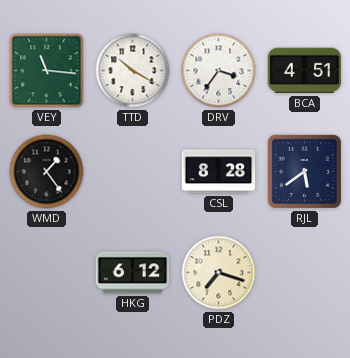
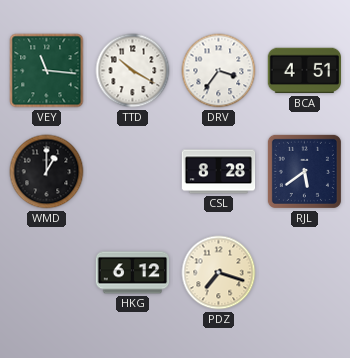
WMD: 1:24 -> 1:00 (47, 172)
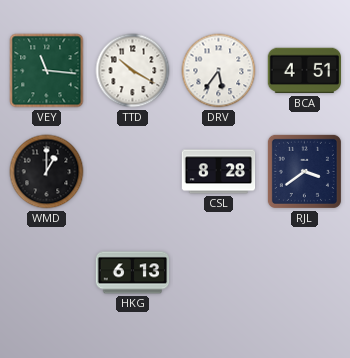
DRV: 3:36 -> 5:36 (219, 71)
RJL: 5:39 -> 3:39 (304, 171)
HKG: 6:12 -> 6:13 (133, 273)
PDZ: 7:18 -> none (219, 273)
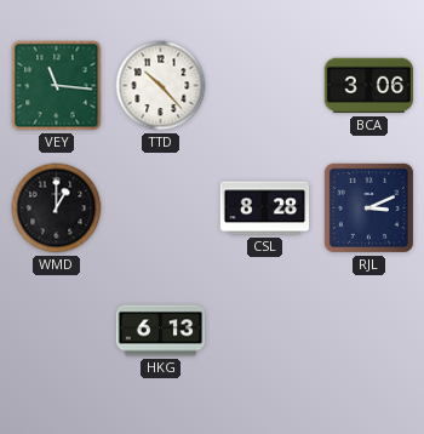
TTD: 10:20 -> 10:23 (161, 86)
DRV: 5:36 -> none (219, 71)
BCA: 4:51 -> 3:06 (368, 86)
RJL: 3:39 -> 3:11 (368, 207)
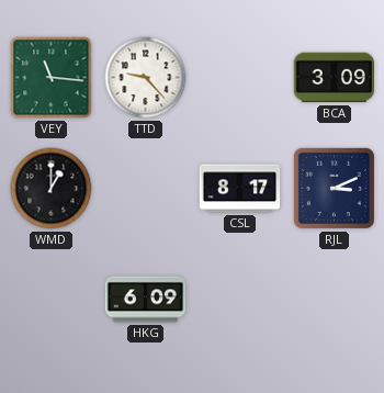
TTD: 10:23 -> 9:23 (146, 78)
BCA: 3:06 -> 3:09 (334, 78)
CSL: 8:28 -> 8:17 (240, 189)
HKG: 6:13 -> 6:09 (146, 300)
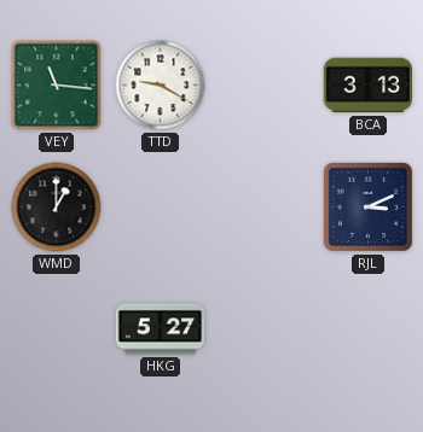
TTD: 9:23 -> 9:20 (161, 86)
BCA: 3:09 -> 3:13 (367, 86)
CSL: 8:17 -> none (240, 189)
HKG: 6:09 -> 5:27 (161, 329)
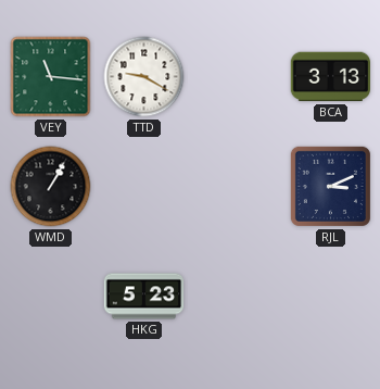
WMD: 1:00 -> 1:05 (51, 187)
HKG: 5:27 -> 5:23 (144, 297)
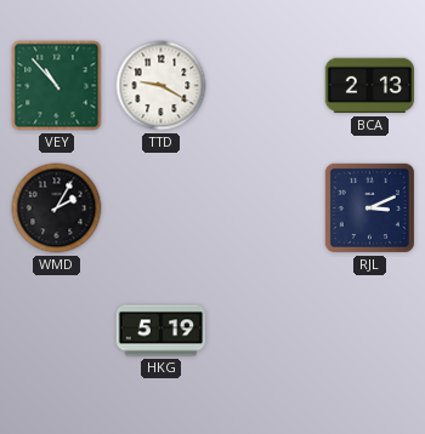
VEY: 11:16 -> 10:53 (57, 86)
BCA: 3:13 -> 2:13 (369, 86)
WMD: 1:05 -> 2:05 (57, 209)
HKG: 5:23 -> 5:19 (161, 331)
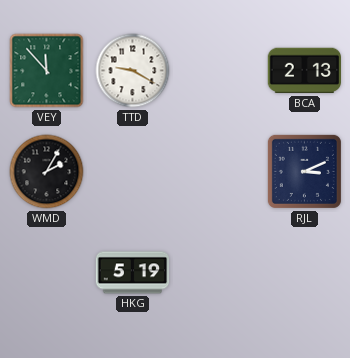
VEY: 10:53 -> 11:53 (47, 71)
